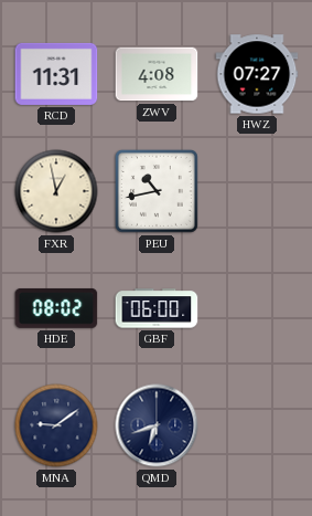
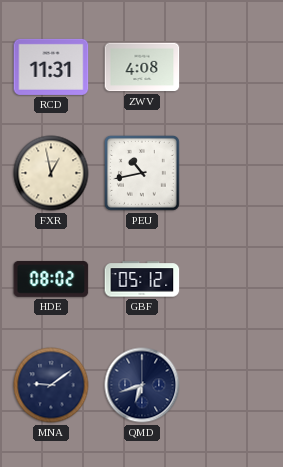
HWZ: 07:27 -> none (257, 74)
GBF: 06:00 -> 05:12 (142, 279)
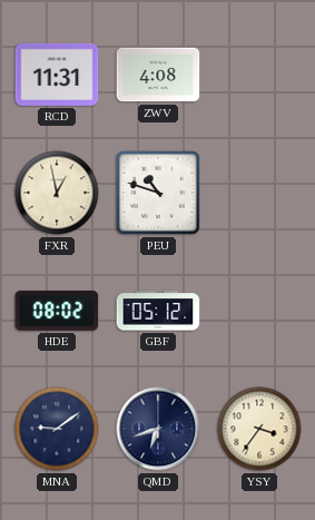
PEU: 10:43 -> 10:48 (158, 193)
YSY: none -> 3:36 (259, 429)
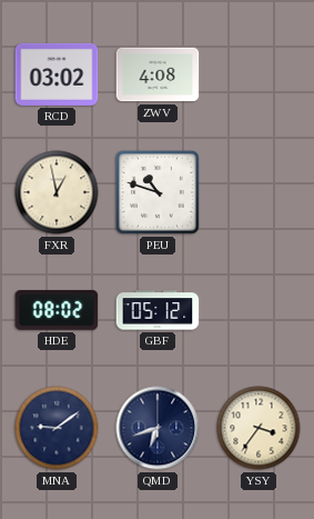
RCD: 11:31 -> 03:02 (57, 74)
